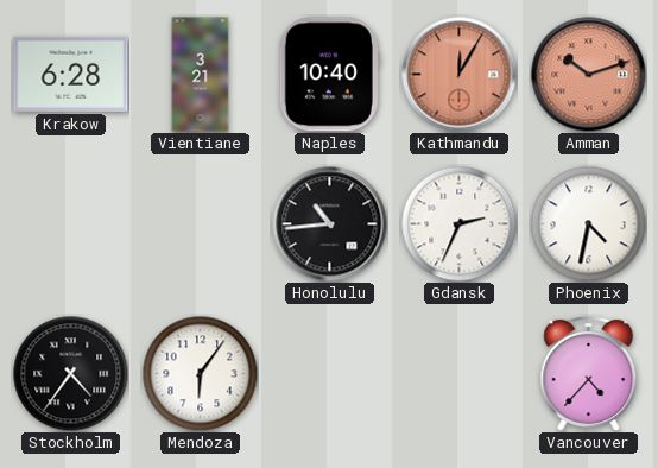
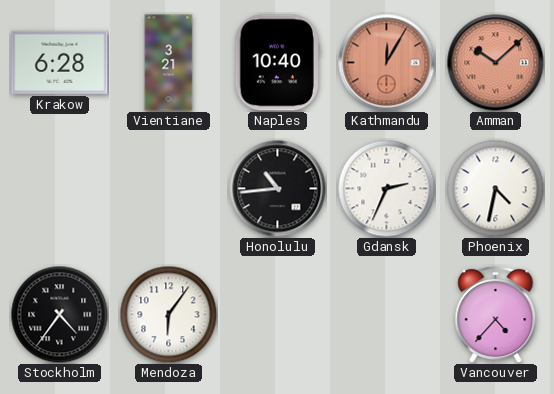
Amman: 10:12 -> 10:08 (496, 63)
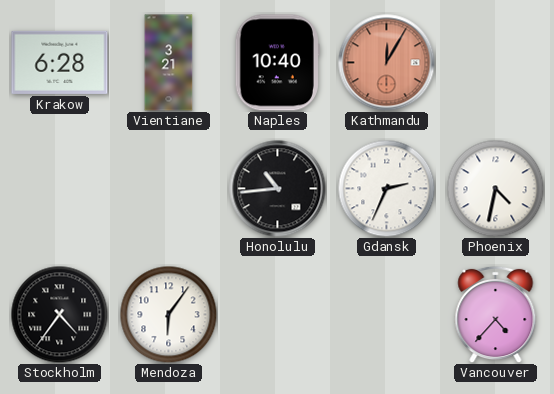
Amman: 10:08 -> none (496, 63)
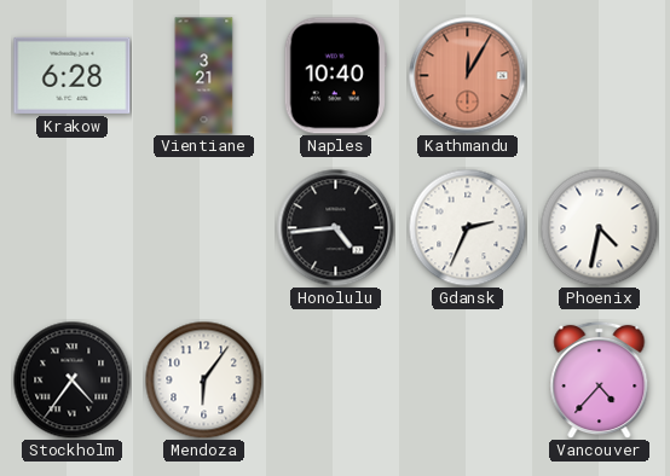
Honolulu: 10:44 -> 4:44 (336, 228)
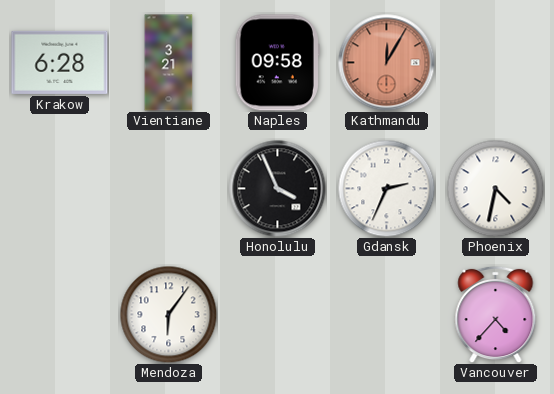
Naples: 10:40 -> 09:58 (277, 63)
Honolulu: 4:44 -> 3:56 (278, 189)
Stockholm: 4:36 -> none (71, 379)
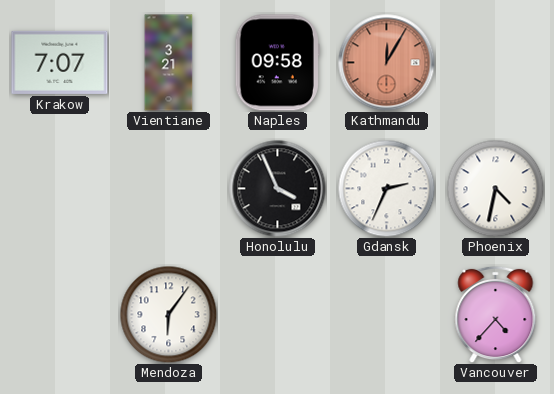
Krakow: 6:28 -> 7:07 (60, 62)
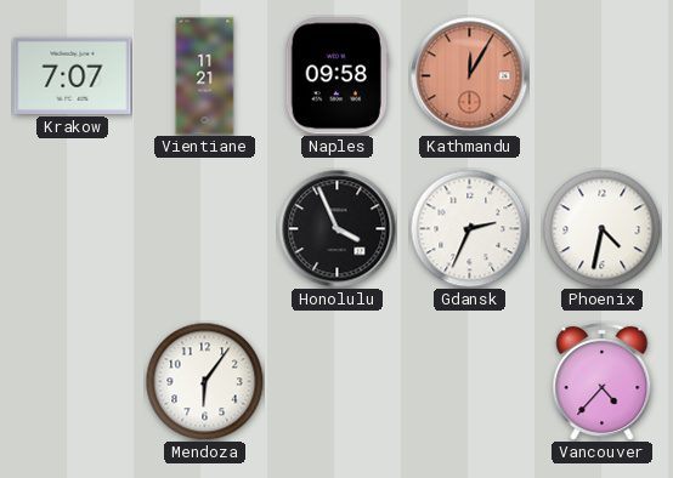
Vientiane: 3:21 -> 11:21 (205, 76)
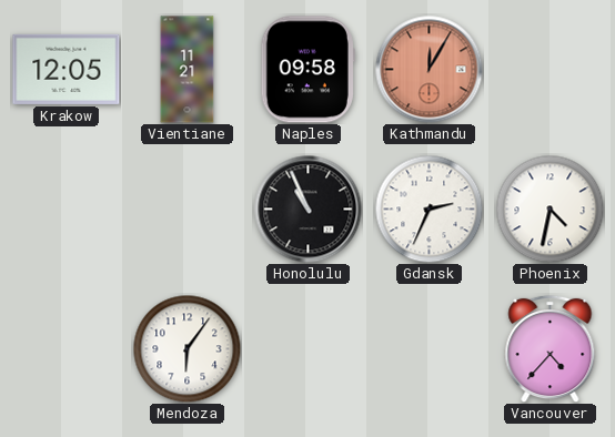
Krakow: 7:07 -> 12:05 (67, 69)
Honolulu: 3:56 -> 10:56 (309, 210)
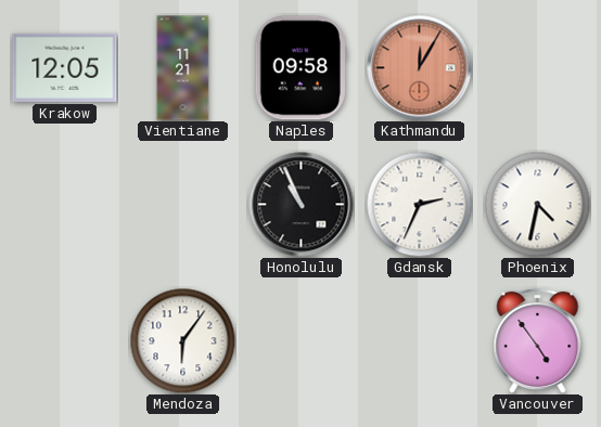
Vancouver: 4:37 -> 4:54 (538, 340)
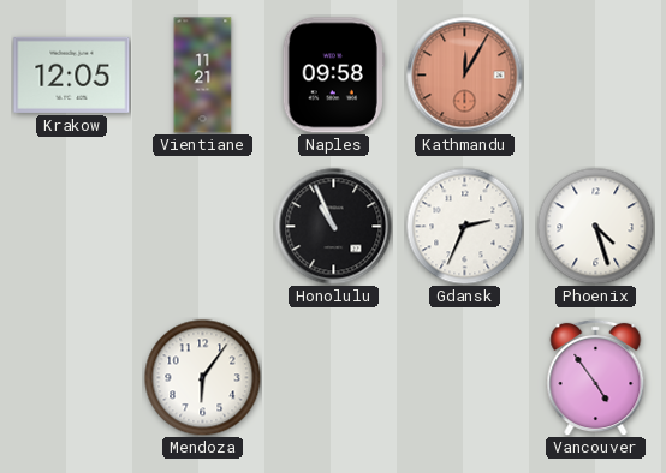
Phoenix: 4:32 -> 4:27 (595, 226)
